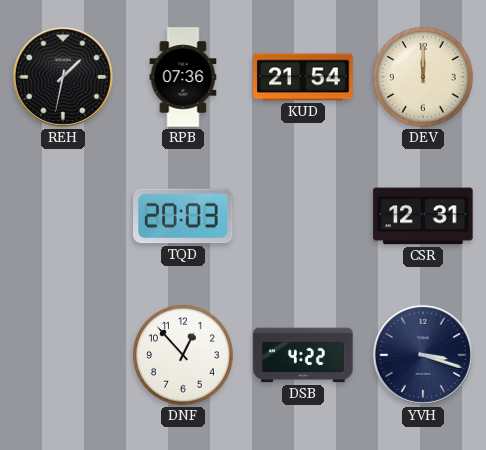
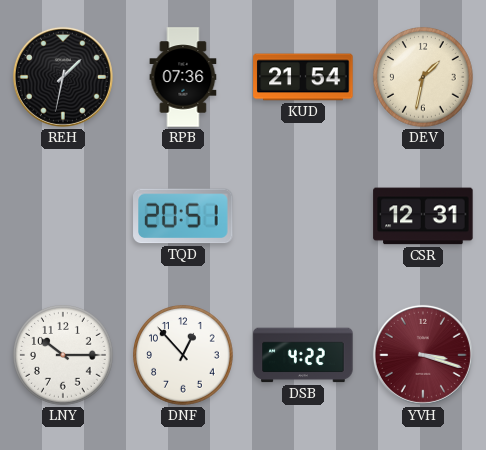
DEV: 12:00 -> 1:32 (423, 77)
TQD: 20:03 -> 20:51 (183, 216)
LNY: none -> 10:15 (63, 355)
YVH dial: navy -> burgundy (423, 355)
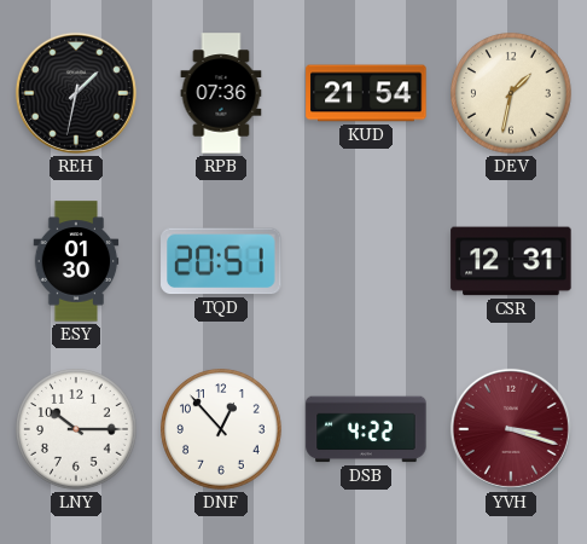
ESY: none -> 01:30 (76, 261)
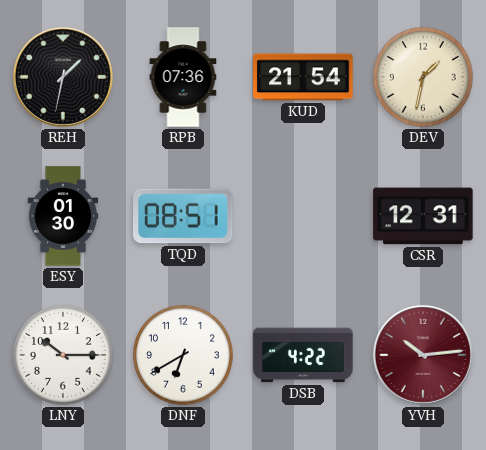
TQD: 20:51 -> 08:51 (183, 216)
DNF: 12:53 -> 6:40 (183, 355)
YVH: 3:18 -> 10:14 (423, 355)
